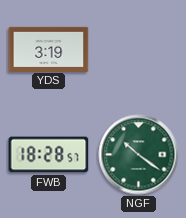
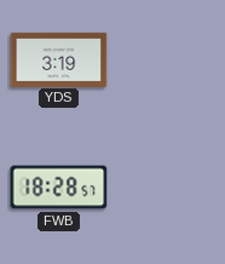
NGF: 10:21 -> none (139, 155)
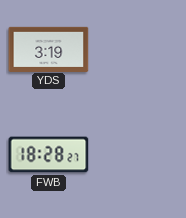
FWB: 18:28:57 -> 18:28:27 (49, 155)
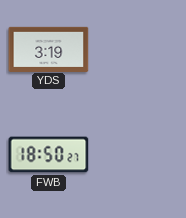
FWB: 18:28 -> 18:50 (49, 155)
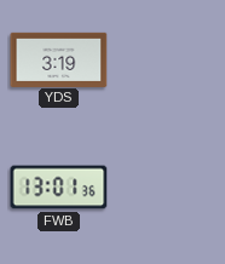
FWB: 18:50 -> 13:01 (59, 188)
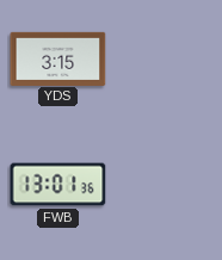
YDS: 3:19 -> 3:15 (58, 58)
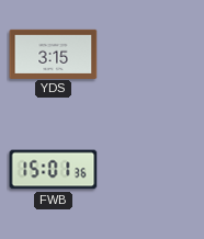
FWB: 13:01 -> 15:01 (54, 170)
